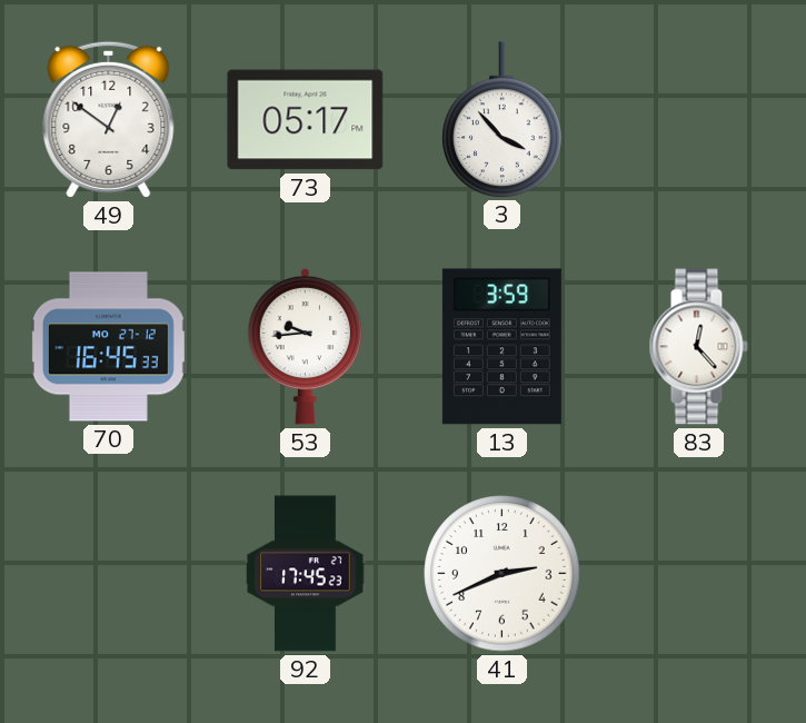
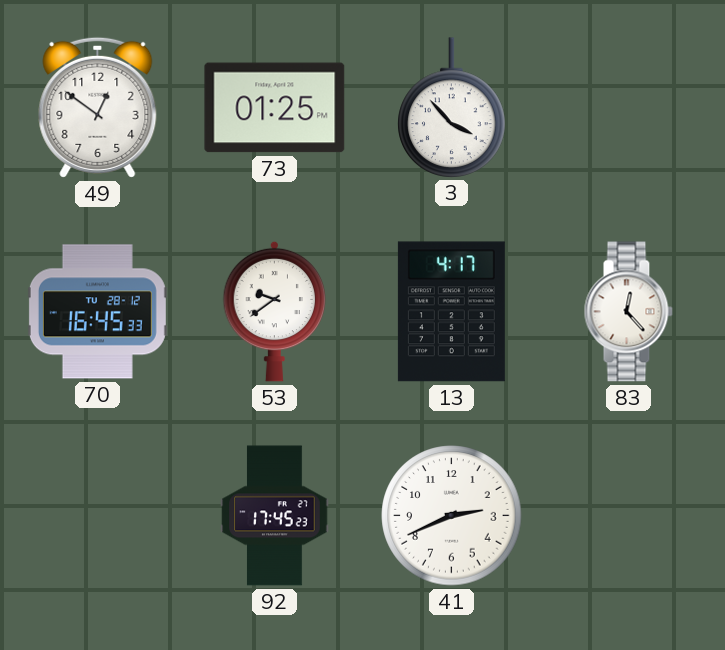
73: 05:17 -> 01:25 (275, 108)
70 date: MO 27-12 -> TU 28-12 (97, 312)
53: 9:44 -> 9:39 (275, 311)
13: 3:59 -> 4:17 (451, 312)
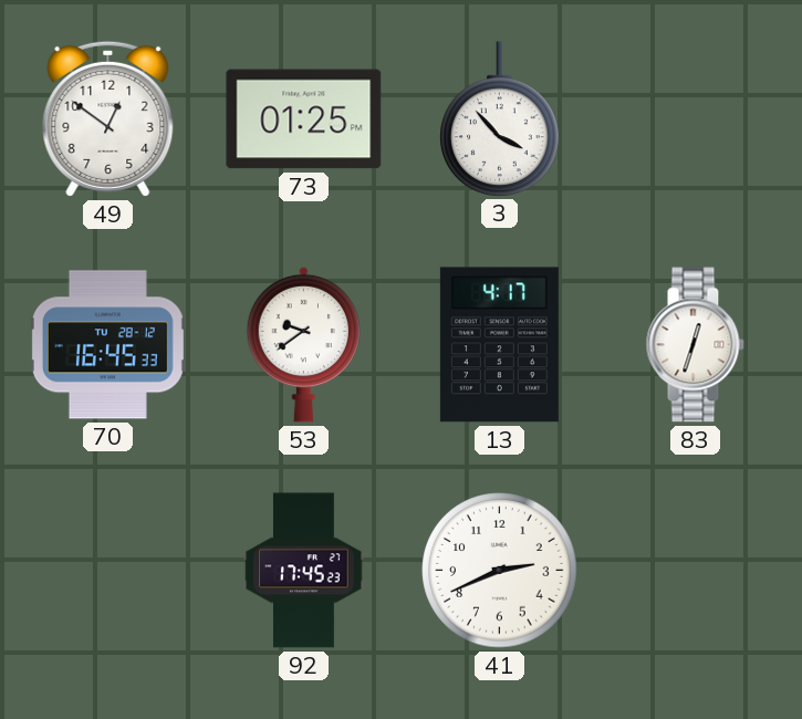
83: 12:23 -> 12:33 (695, 345)
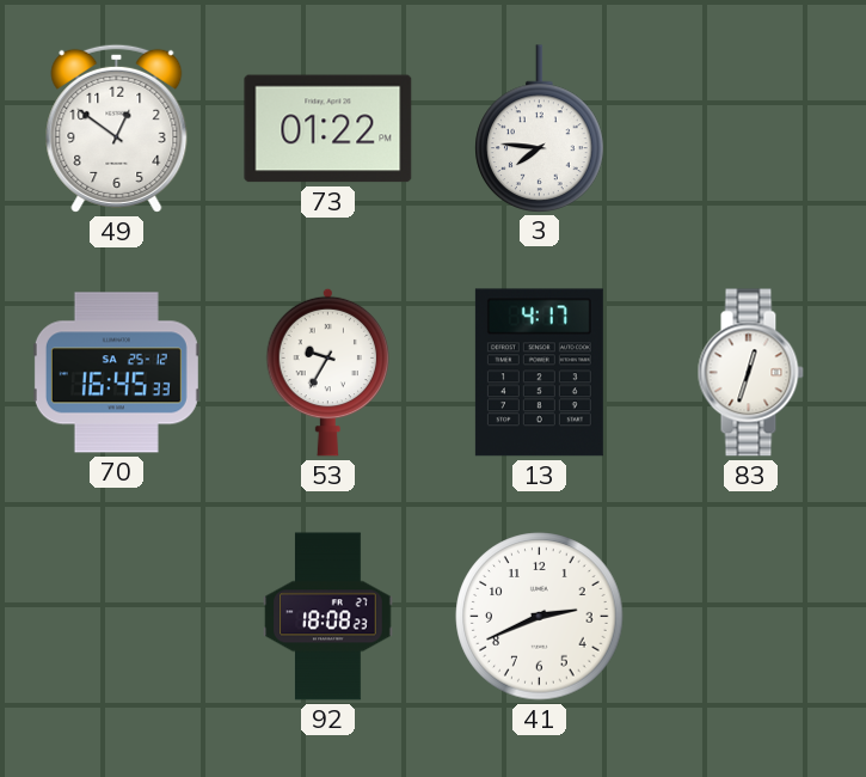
73: 01:25 -> 01:22 (328, 129)
3: 3:53 -> 7:46 (540, 128)
70 date: TU 28-12 -> SA 25-12 (116, 373)
53: 9:39 -> 9:35 (328, 372)
92: 17:45 -> 18:08 (328, 617)
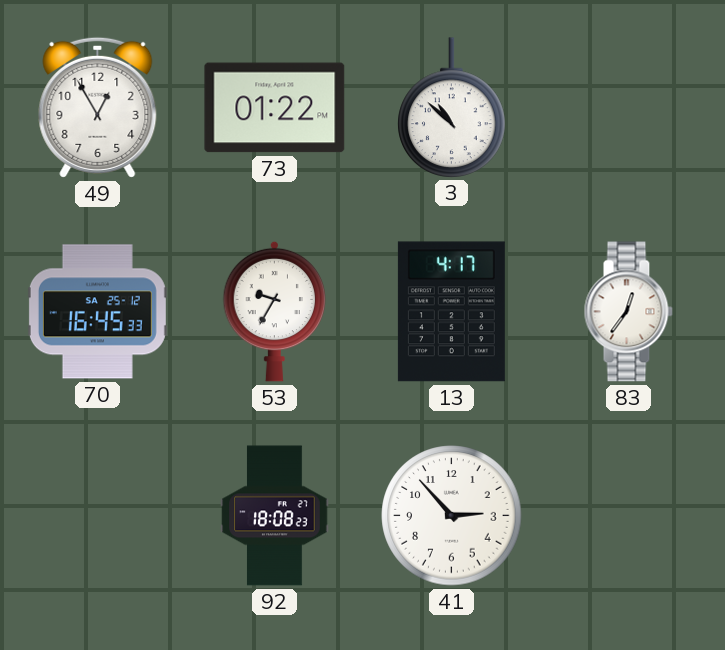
49: 12:51 -> 12:55 (98, 107)
3: 7:46 -> 10:52 (452, 107)
83: 12:33 -> 12:36 (628, 312)
41: 2:41 -> 2:53 (452, 516)
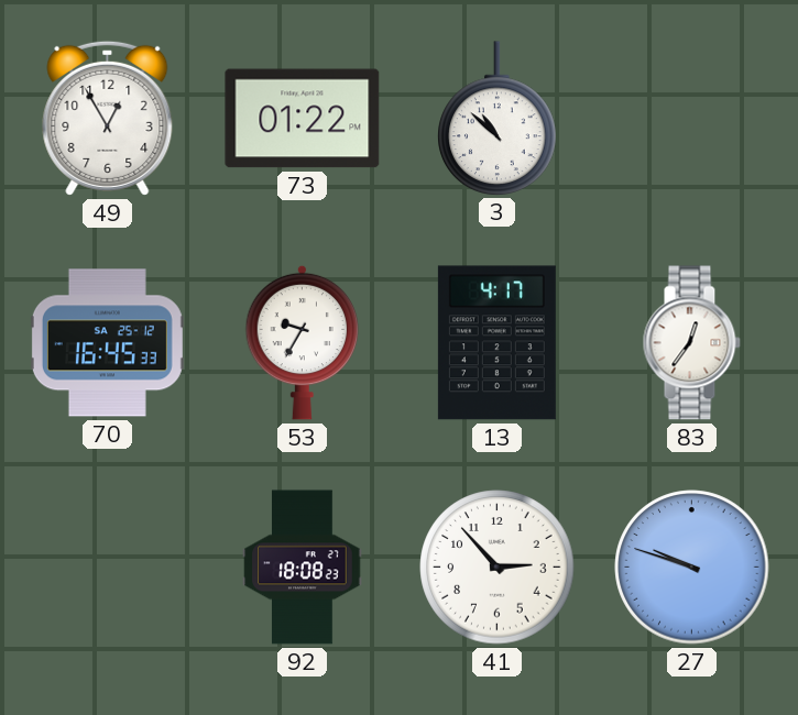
27: none -> 9:48 (692, 568)
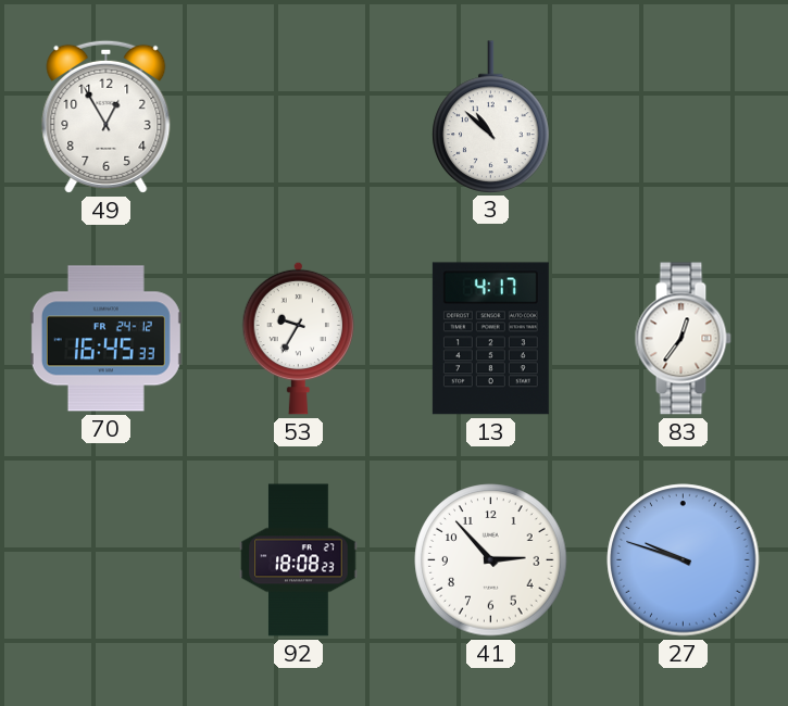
73: 01:22 -> none (303, 119)
70 date: SA 25-12 -> FR 24-12 (105, 339)
